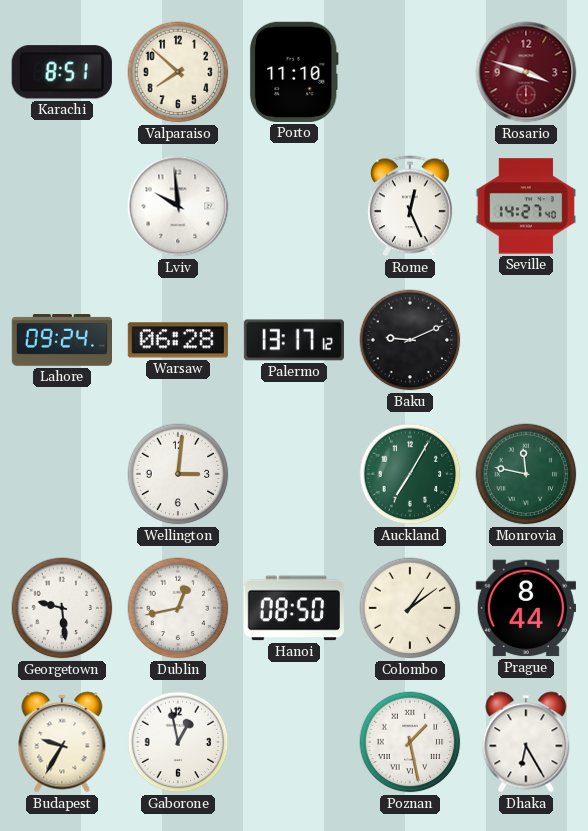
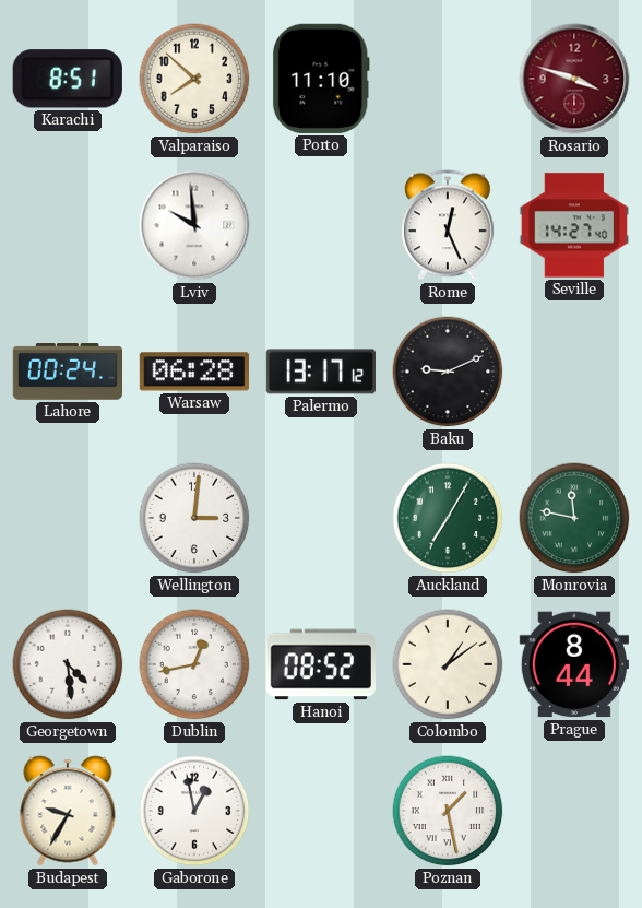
Lahore: 09:24 -> 00:24 (67, 372)
Georgetown: 9:29 -> 4:29 (68, 664)
Hanoi: 08:50 -> 08:52 (321, 664)
Dhaka: 6:25 -> none (526, 742)
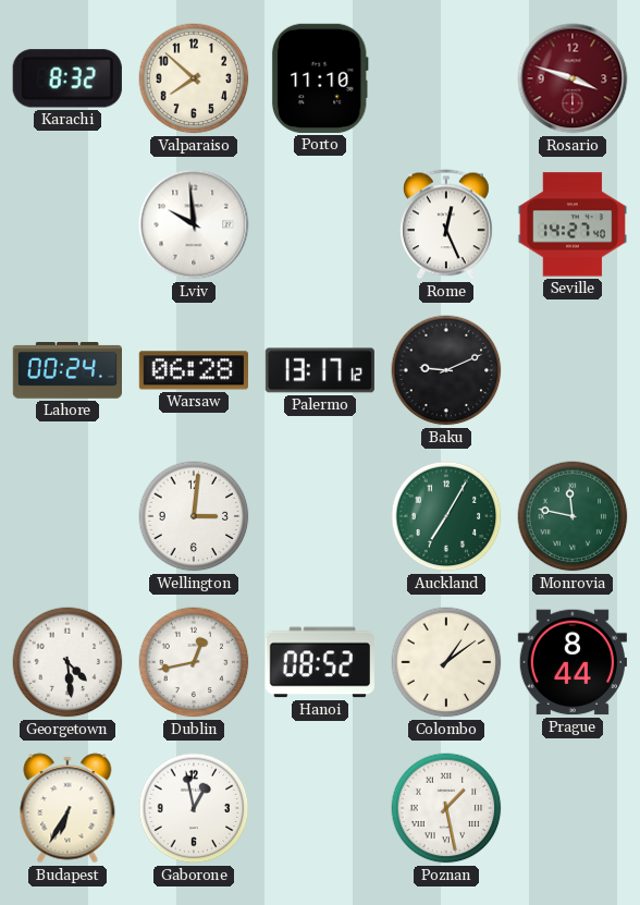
Karachi: 8:51 -> 8:32 (67, 78)
Budapest: 9:35 -> 6:35 (67, 808)
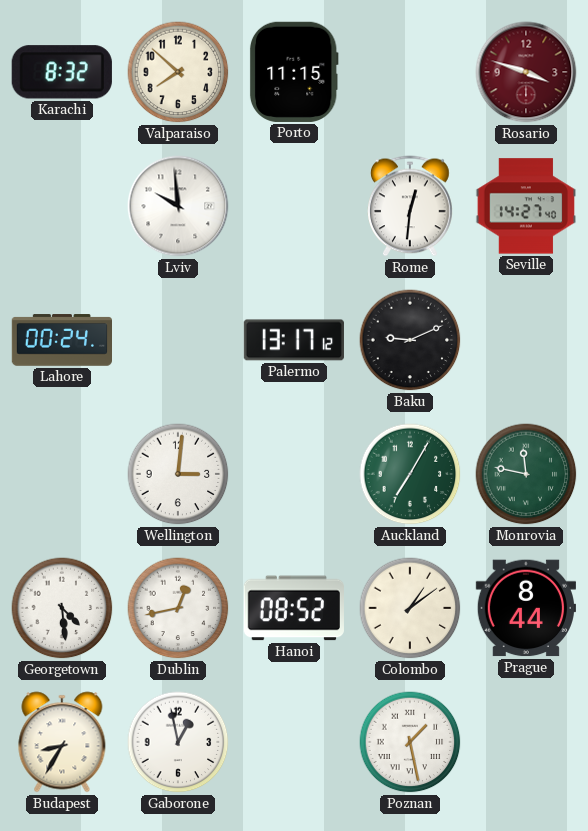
Porto: 11:10 -> 11:15 (294, 72)
Rome: 12:26 -> 12:31 (411, 206)
Warsaw: 06:28 -> none (193, 370)
Budapest: 6:35 -> 8:35 (62, 742)
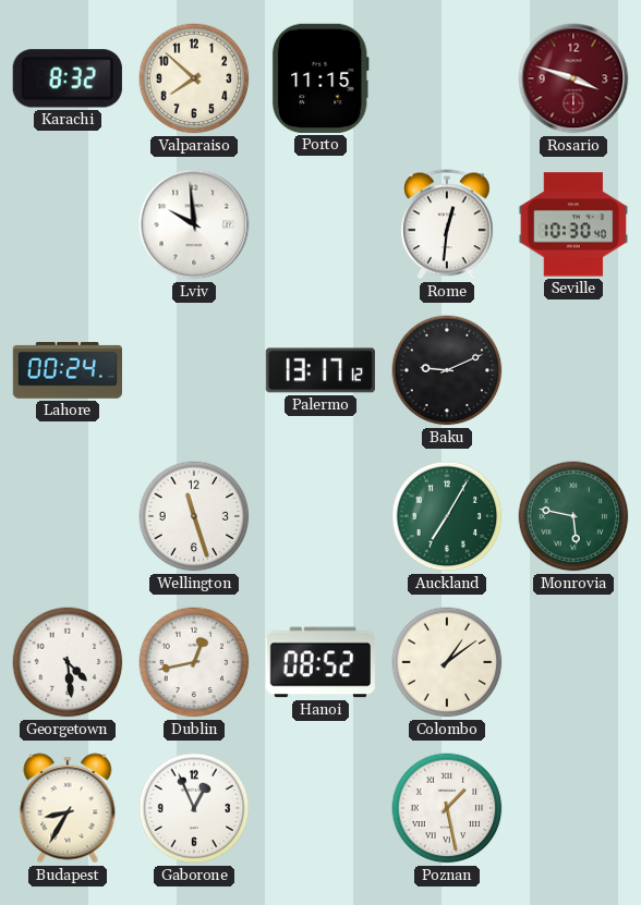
Seville: 14:27 -> 10:30 (572, 224)
Wellington: 3:01 -> 11:27 (194, 516)
Monrovia: 11:47 -> 5:47 (573, 516)
Prague: 8:44 -> none (525, 608)
Gaborone: 12:58 -> 12:56 (194, 808)
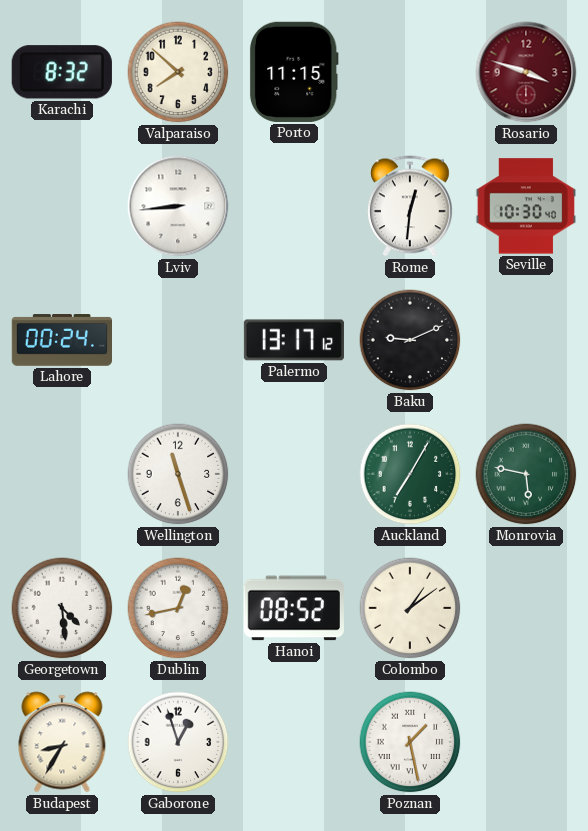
Lviv: 9:59 -> 8:44 (178, 206)
Gaborone: 12:56 -> 12:57 (178, 742)
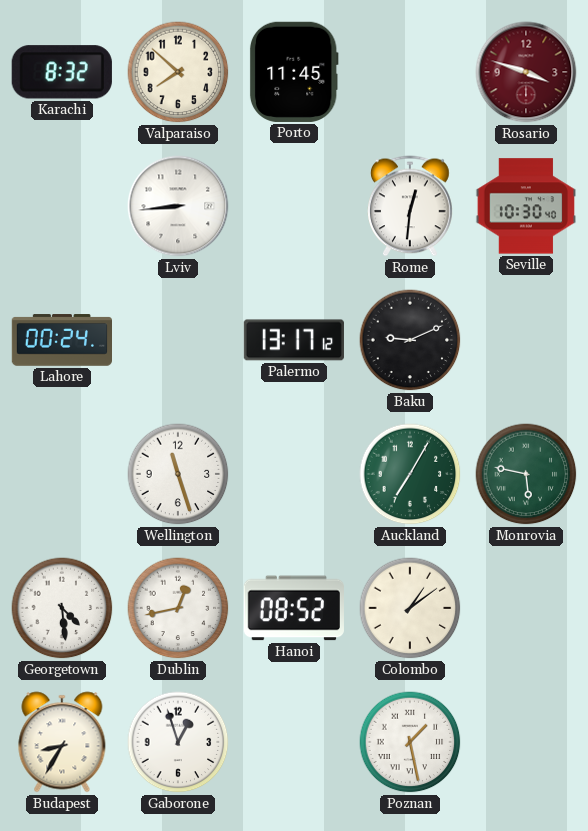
Porto: 11:15 -> 11:45 (294, 72)
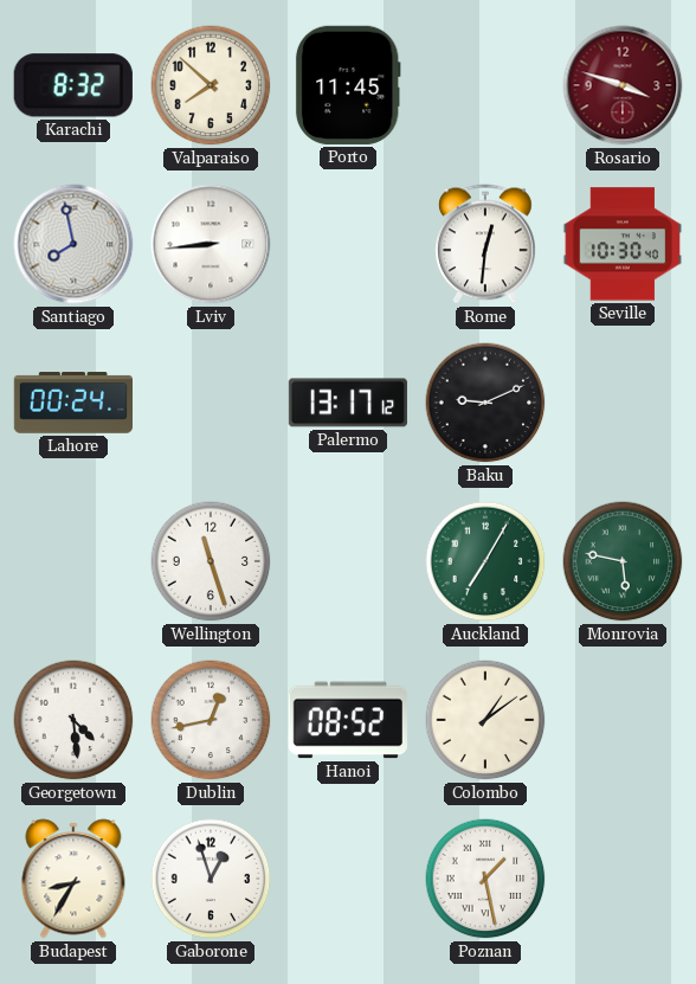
Santiago: none -> 7:58 (73, 244)
